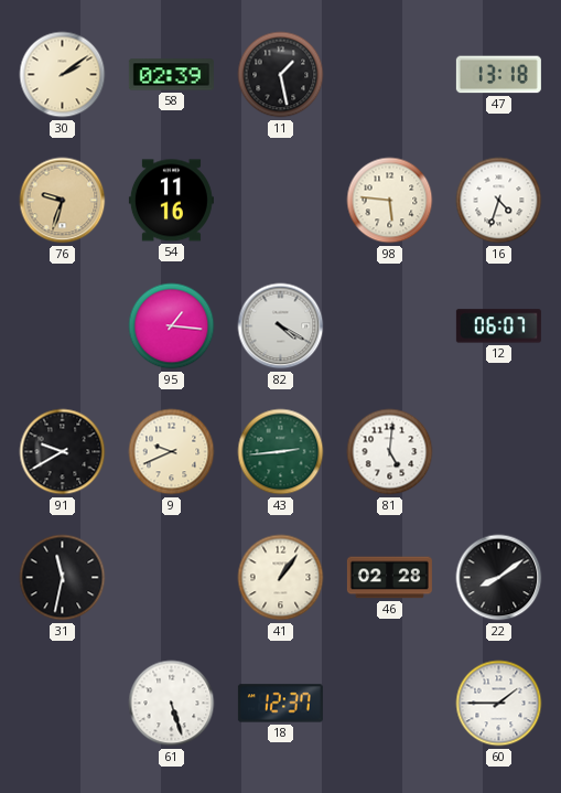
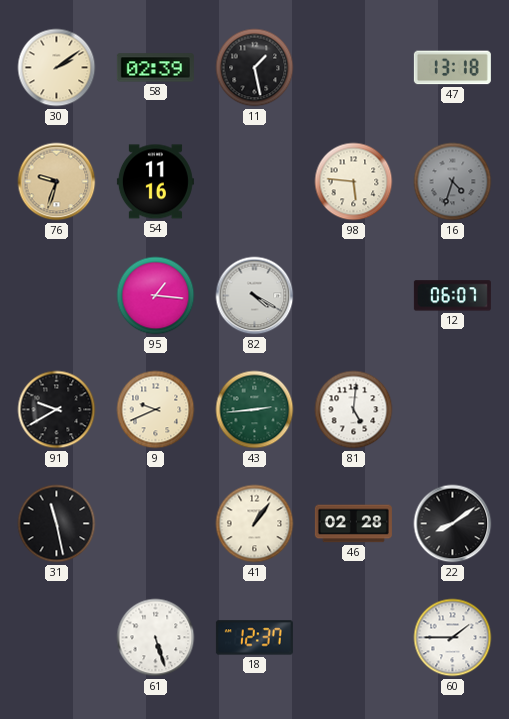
16 dial: white -> grey (453, 182)
31: 11:32 -> 11:28 (57, 524)
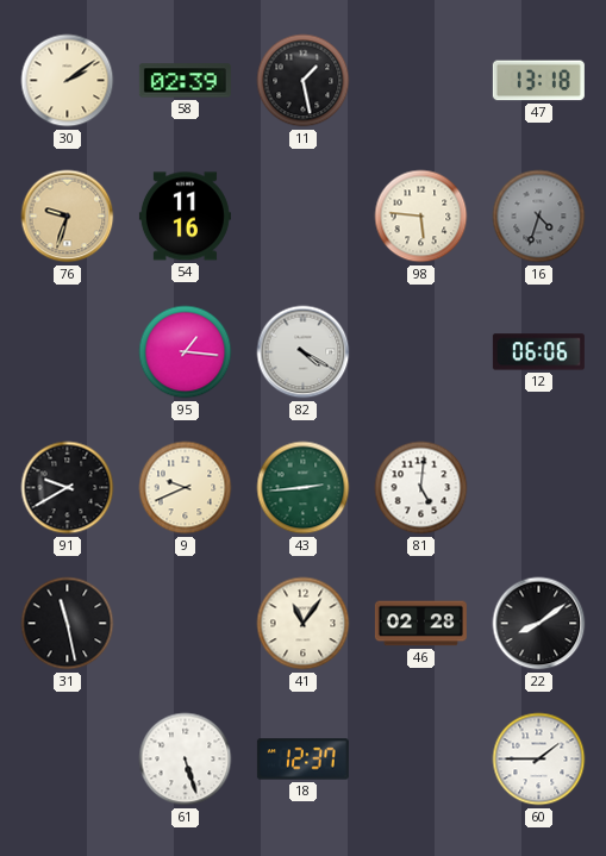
12: 06:07 -> 06:06 (538, 352)
41: 1:06 -> 11:06 (304, 624)
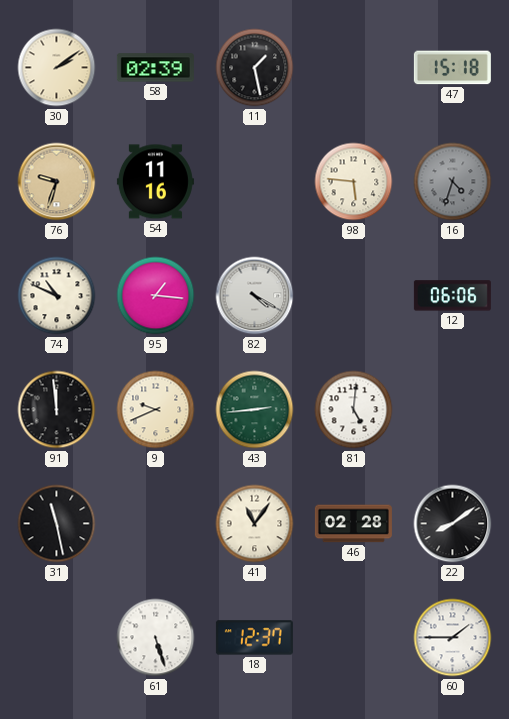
47: 13:18 -> 15:18 (452, 68)
74: none -> 10:49 (57, 296)
91: 9:40 -> 11:59 (57, 410)
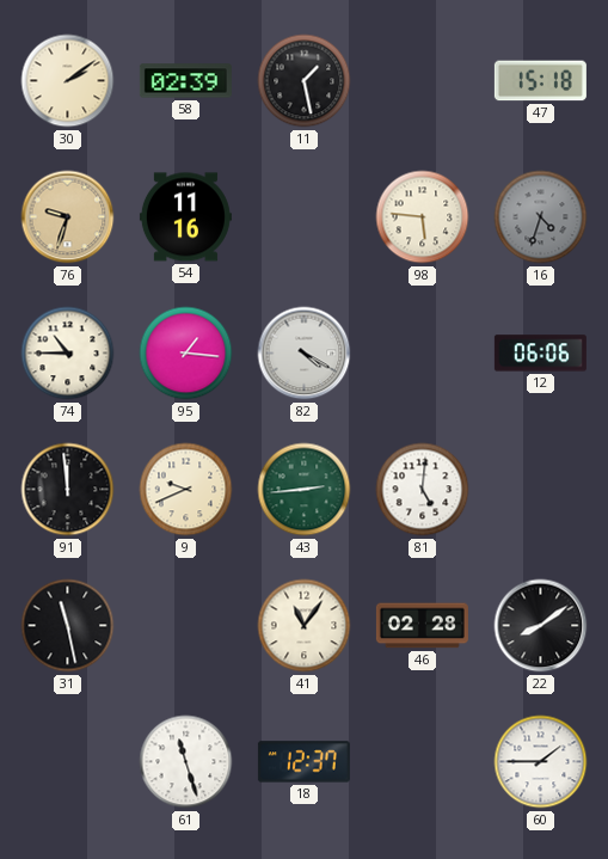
74: 10:49 -> 10:45 (68, 354)
61: 5:27 -> 11:27 (186, 762)
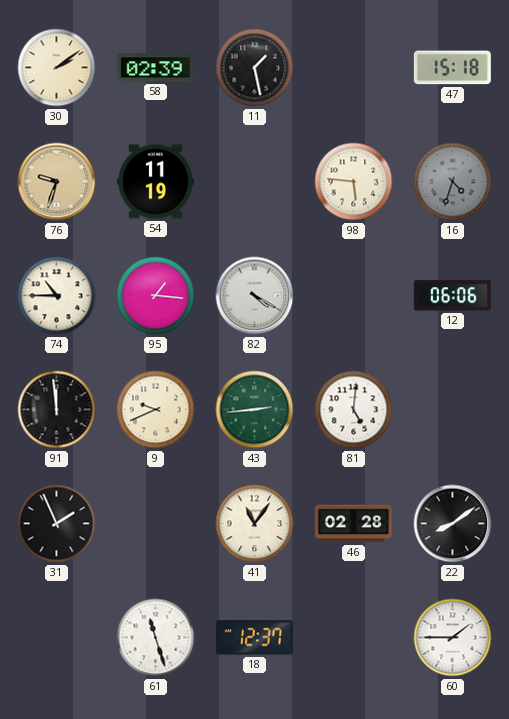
54: 11:16 -> 11:19 (155, 182)
31: 11:28 -> 1:56 (57, 524)
